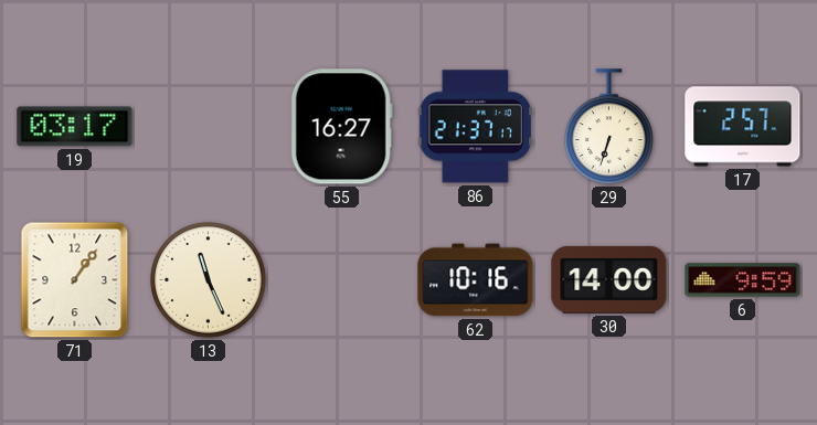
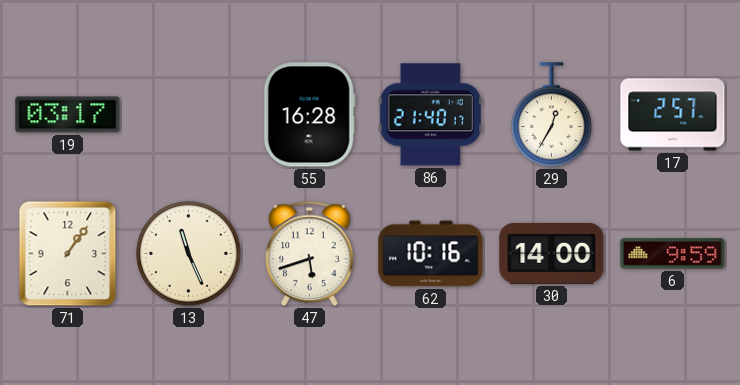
55: 16:27 -> 16:28 (309, 115)
86: 21:37 -> 21:40 (431, 115)
29: 6:33 -> 12:35 (552, 115)
47: none -> 5:42 (310, 254)
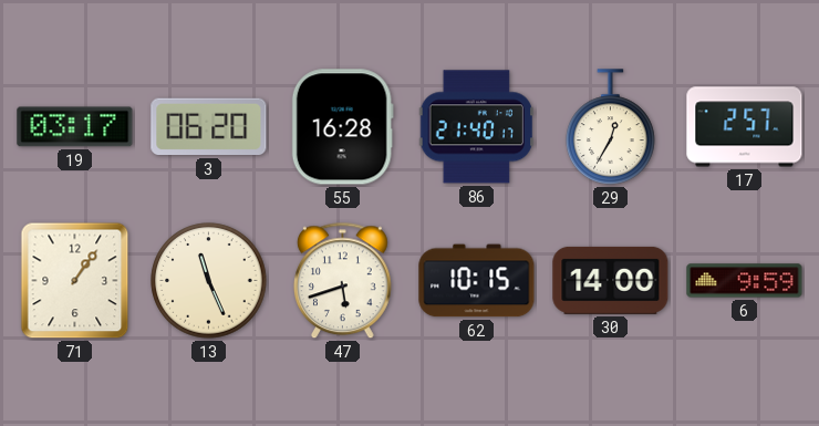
3: none -> 06:20 (209, 127)
62: 10:16 -> 10:15 (477, 281)
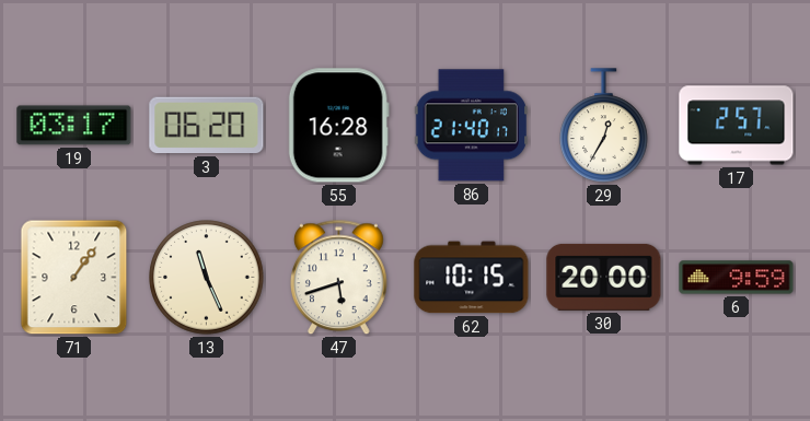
30: 14:00 -> 20:00 (604, 277)
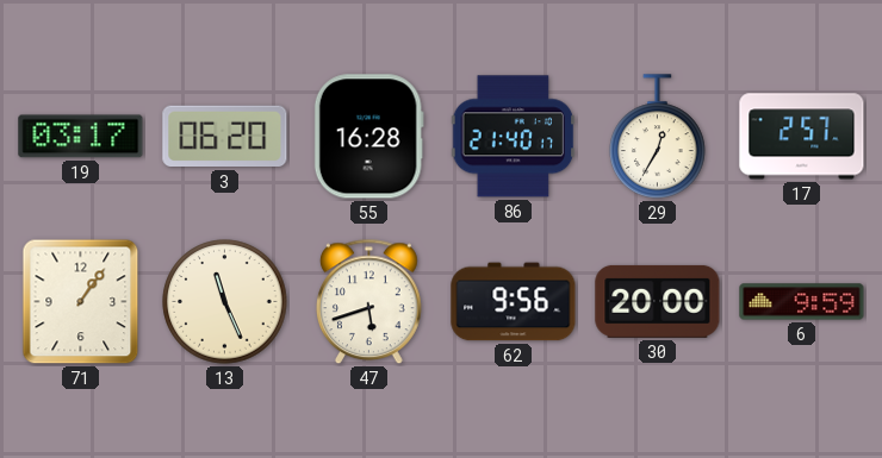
62: 10:15 -> 9:56 (514, 302)
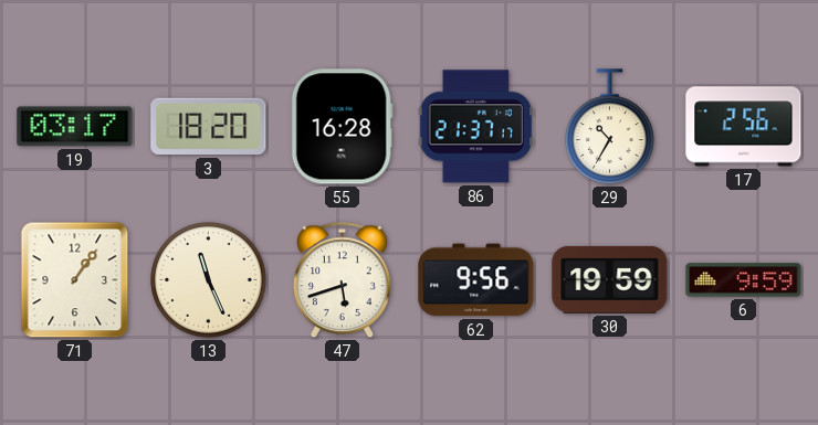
3: 06:20 -> 18:20 (209, 127)
86: 21:40 -> 21:37 (476, 127)
29: 12:35 -> 10:35 (610, 127)
17: 2:57 -> 2:56 (744, 127)
30: 20:00 -> 19:59 (610, 279)
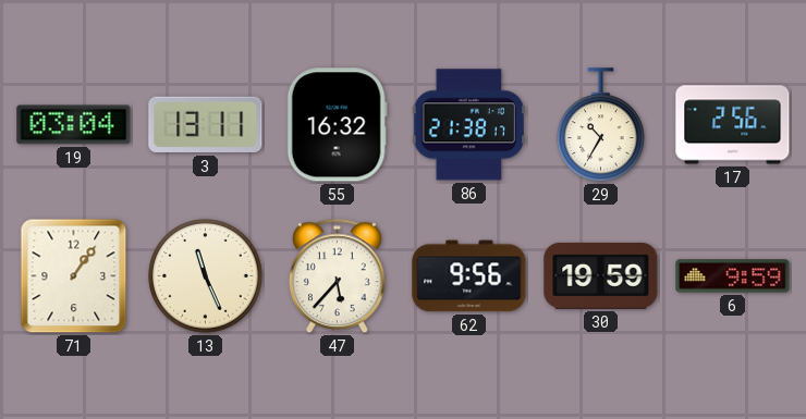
19: 03:17 -> 03:04 (74, 125)
3: 18:20 -> 13:11 (206, 125)
55: 16:28 -> 16:32 (337, 125)
86: 21:37 -> 21:38 (469, 125)
47: 5:42 -> 5:37 (338, 276)
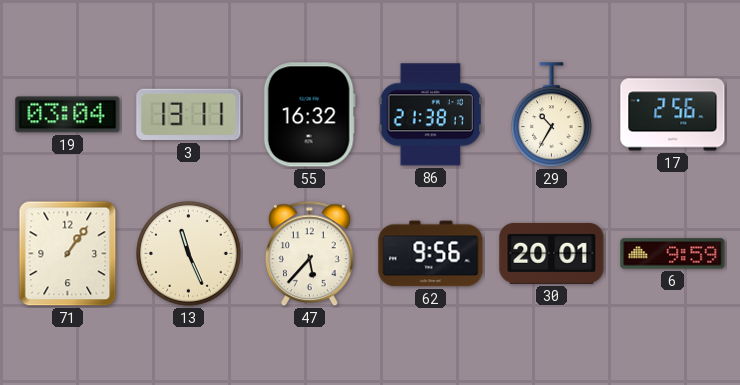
30: 19:59 -> 20:01 (552, 253)
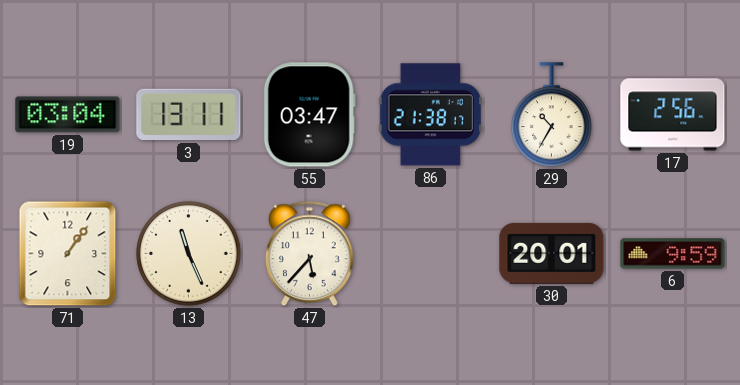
55: 16:32 -> 03:47 (309, 115)
62: 9:56 -> none (431, 254)
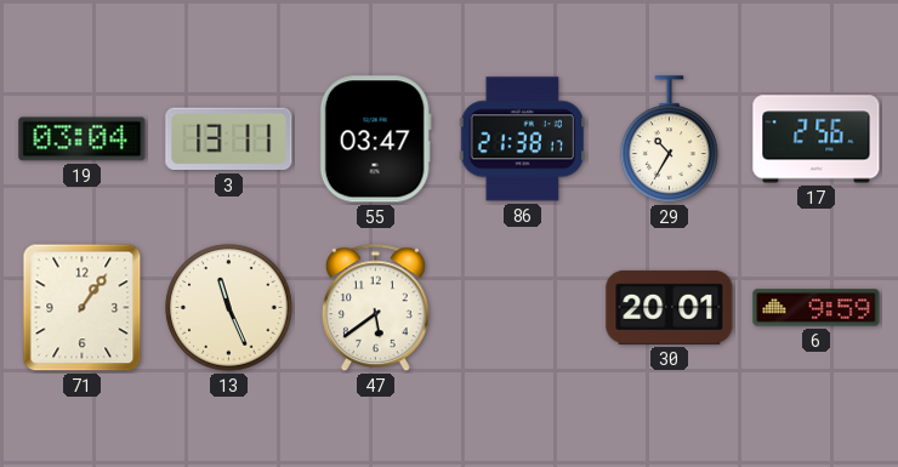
47: 5:37 -> 5:39 (376, 308)
